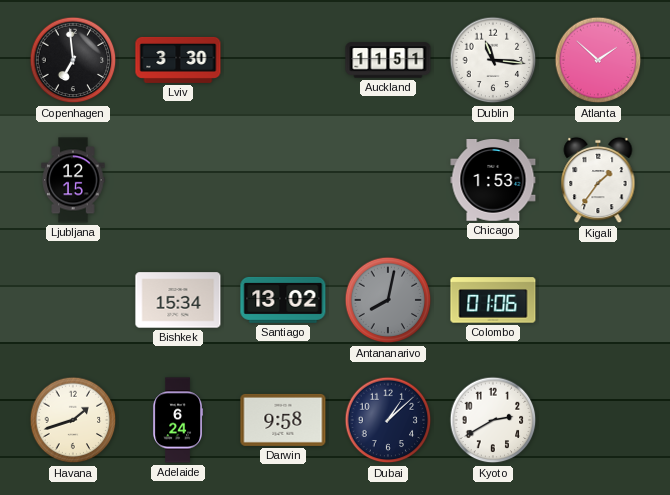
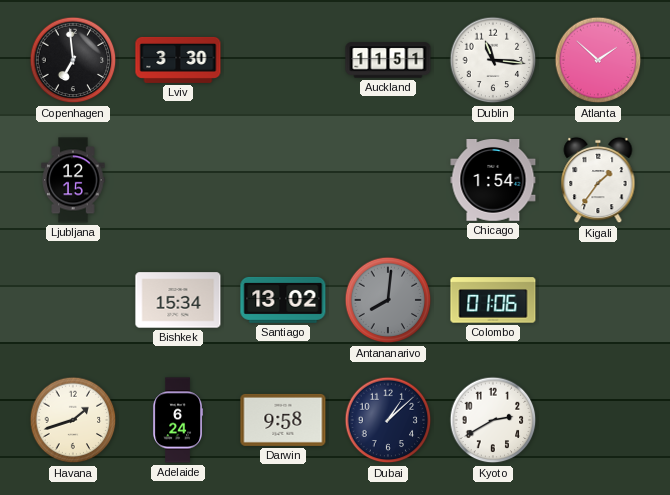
Chicago: 1:53 -> 1:54 (493, 181)
Antananarivo: 8:02 -> 8:01 (388, 300)
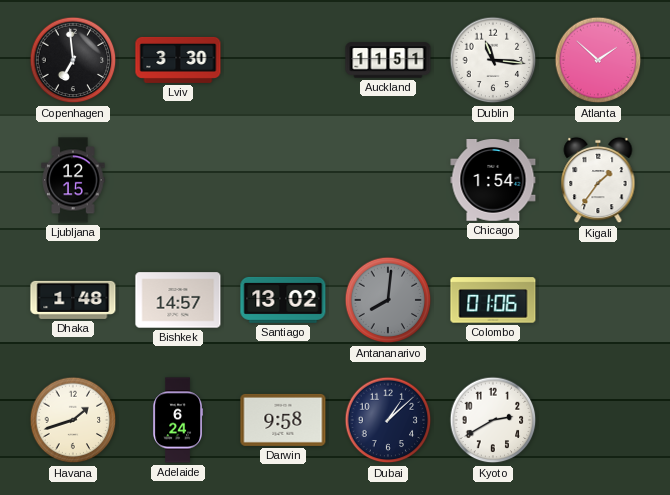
Dhaka: none -> 1:48 (73, 300)
Bishkek: 15:34 -> 14:57 (178, 300)
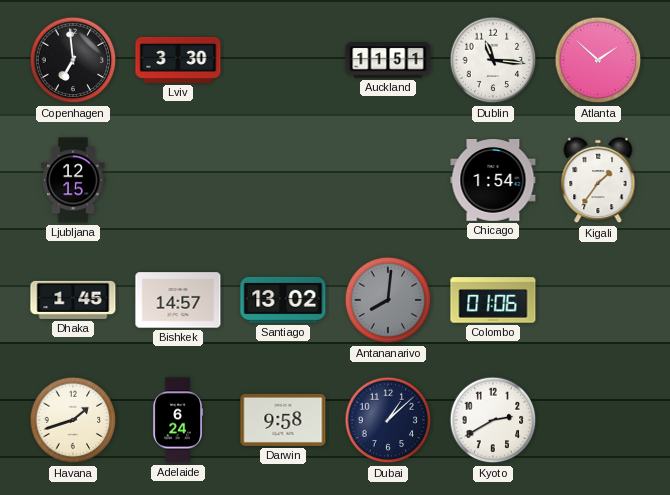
Dhaka: 1:48 -> 1:45 (73, 300)
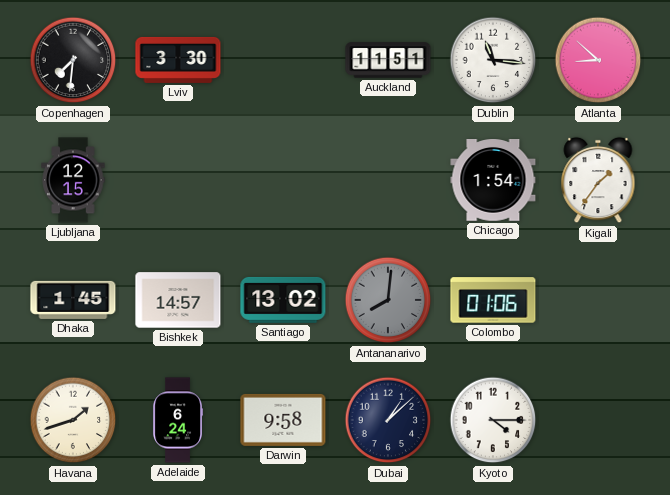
Copenhagen: 6:59 -> 7:31 (73, 60)
Atlanta: 1:52 -> 8:52 (598, 60)
Kyoto: 2:40 -> 4:15 (493, 420)
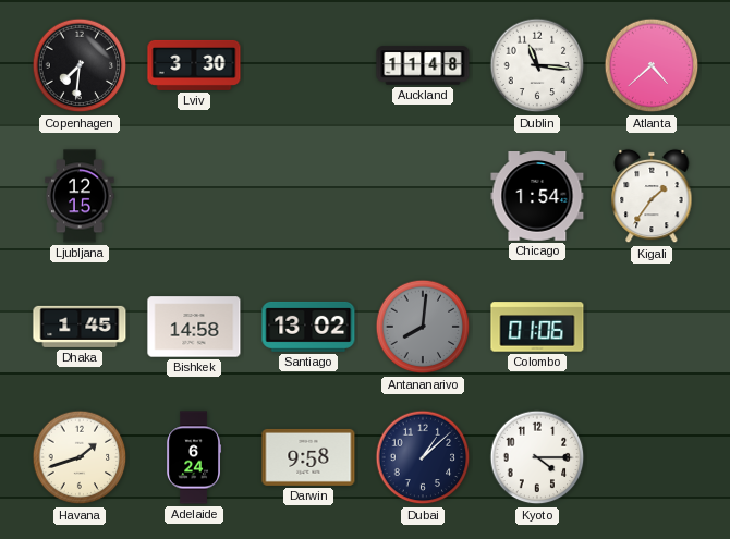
Auckland: 11:51 -> 11:48 (423, 65)
Atlanta: 8:52 -> 4:38 (652, 65)
Bishkek: 14:57 -> 14:58 (194, 327)
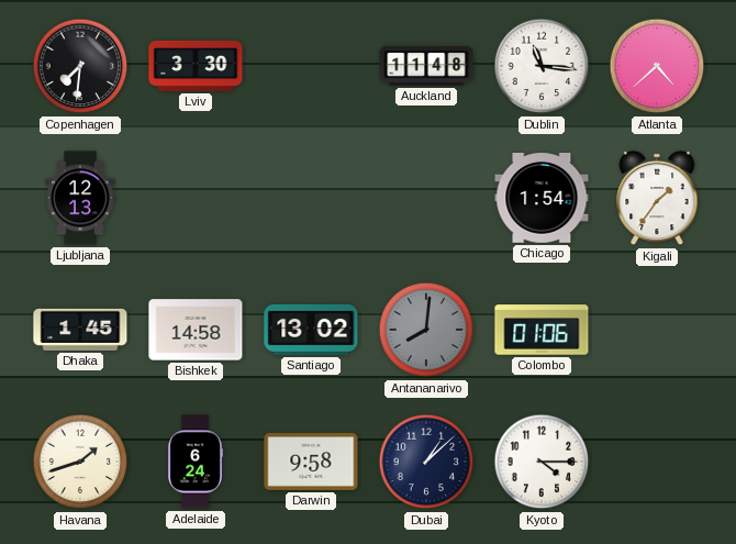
Ljubljana: 12:15 -> 12:13 (80, 198)
